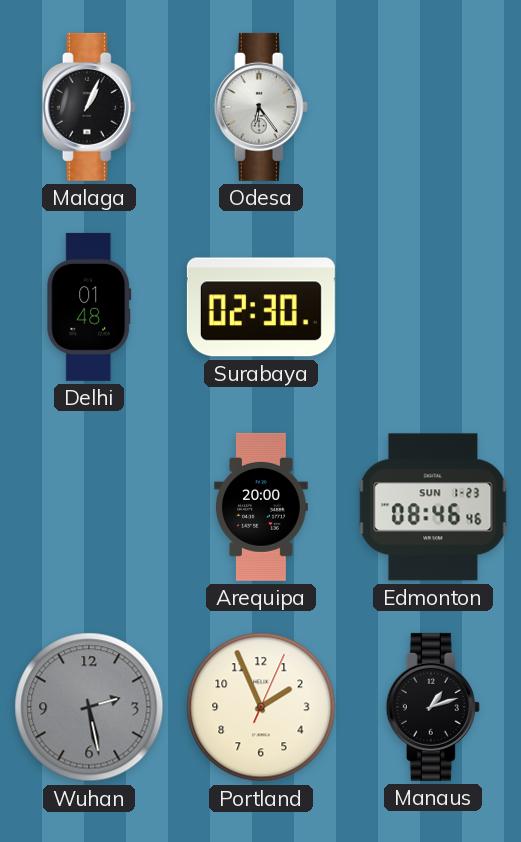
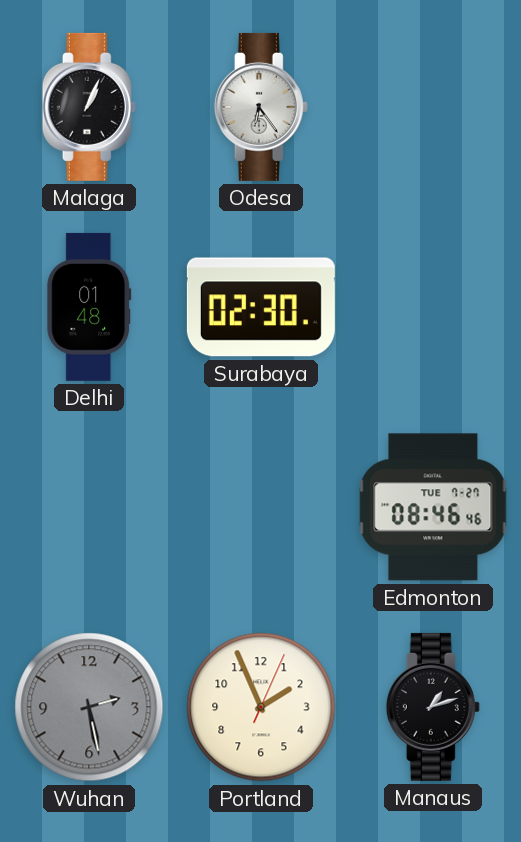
Arequipa: 20:00 -> none (262, 507)
Edmonton date: SUN 1-23 -> TUE 7-27 (433, 507)
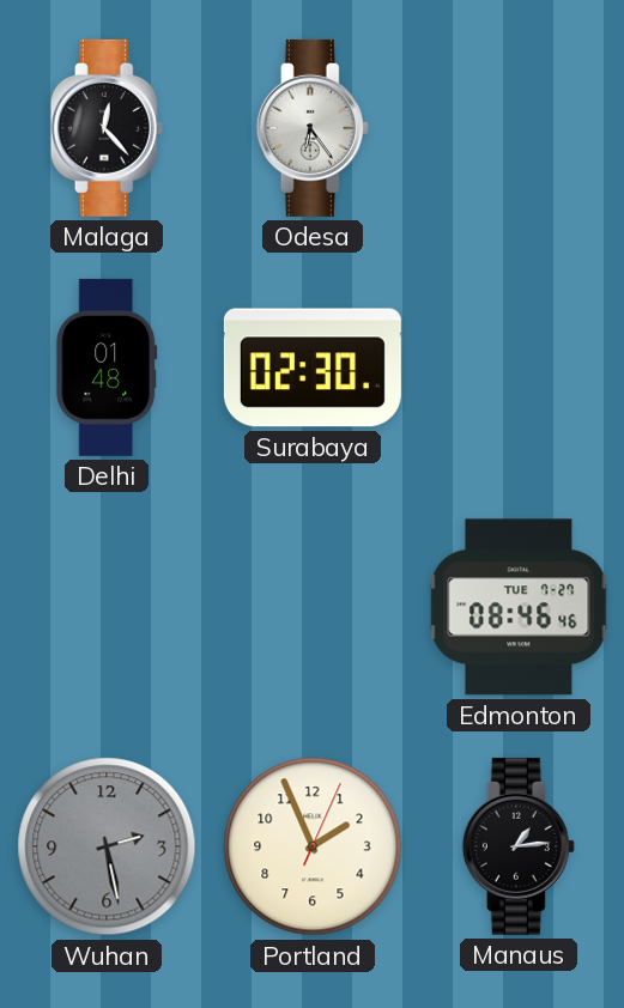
Malaga: 1:04 -> 12:23 (107, 128)
Manaus: 1:12 -> 1:14 (519, 846)
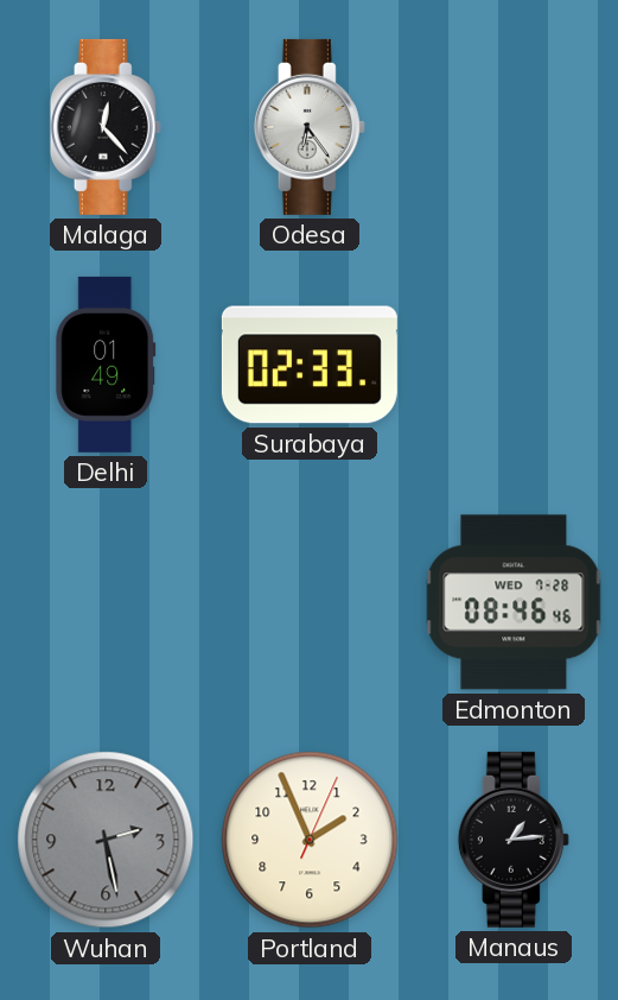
Delhi: 01:48 -> 01:49 (106, 365)
Surabaya: 02:30 -> 02:33 (310, 365)
Edmonton date: TUE 7-27 -> WED 7-28 (514, 602)
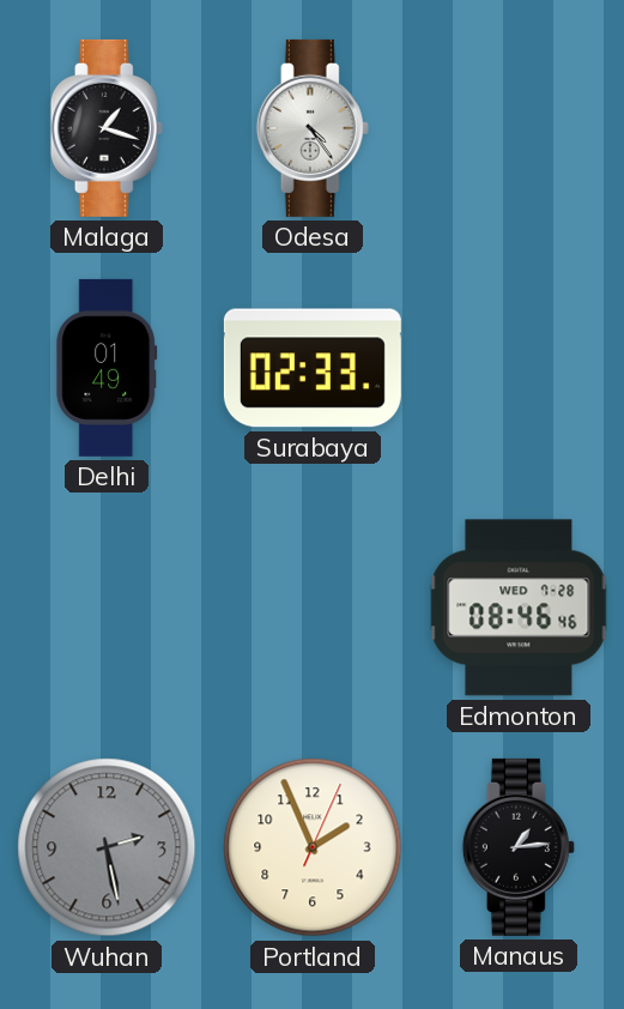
Malaga: 12:23 -> 1:18 (107, 128)
Odesa: 6:24 -> 4:24 (313, 128)
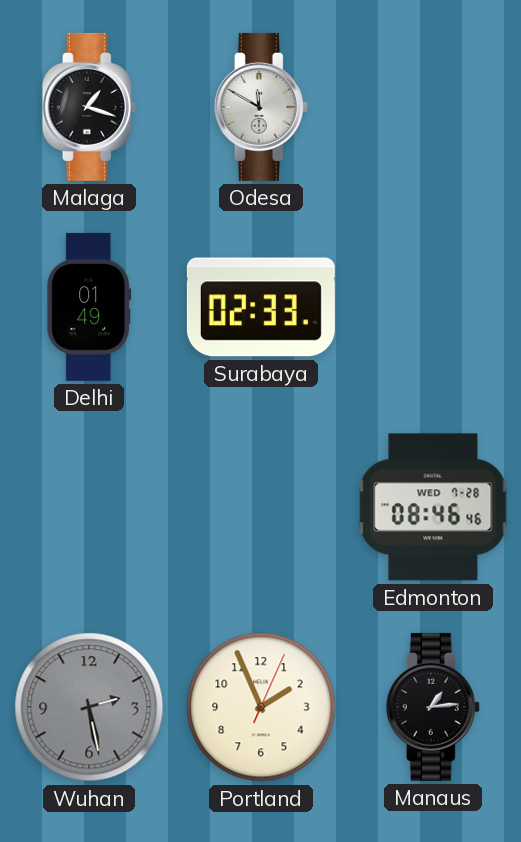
Odesa: 4:24 -> 11:50 (261, 107)
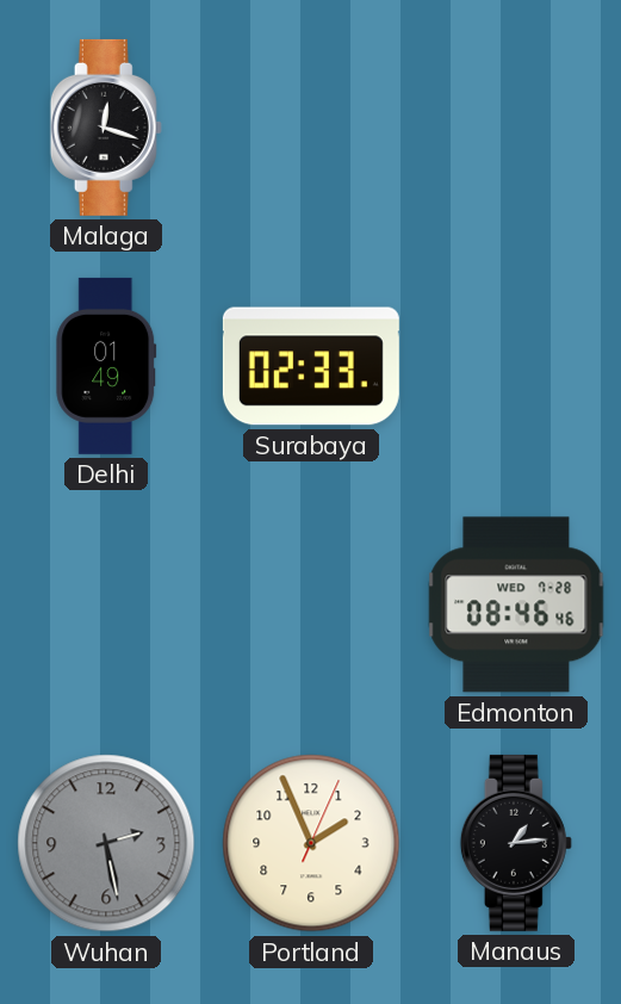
Malaga: 1:18 -> 12:18 (106, 128)
Odesa: 11:50 -> none (261, 107)
